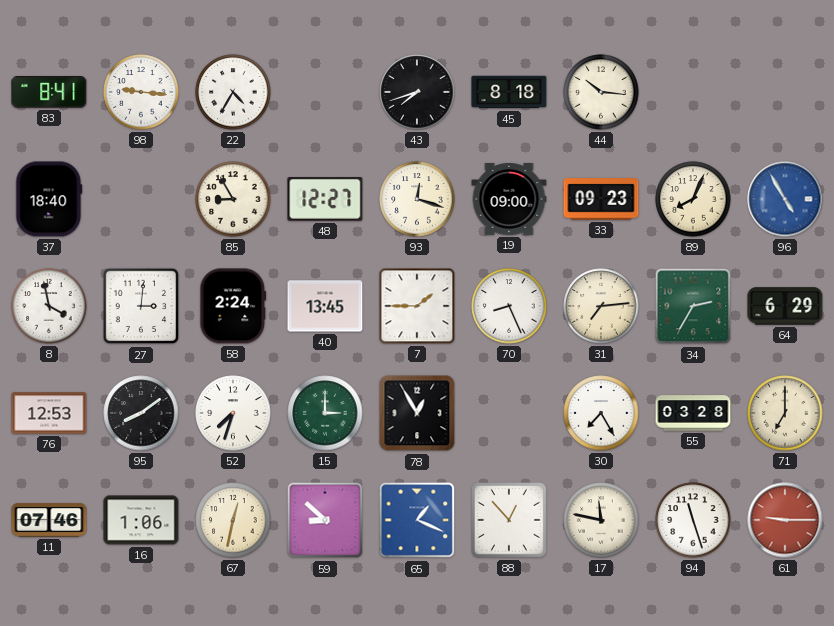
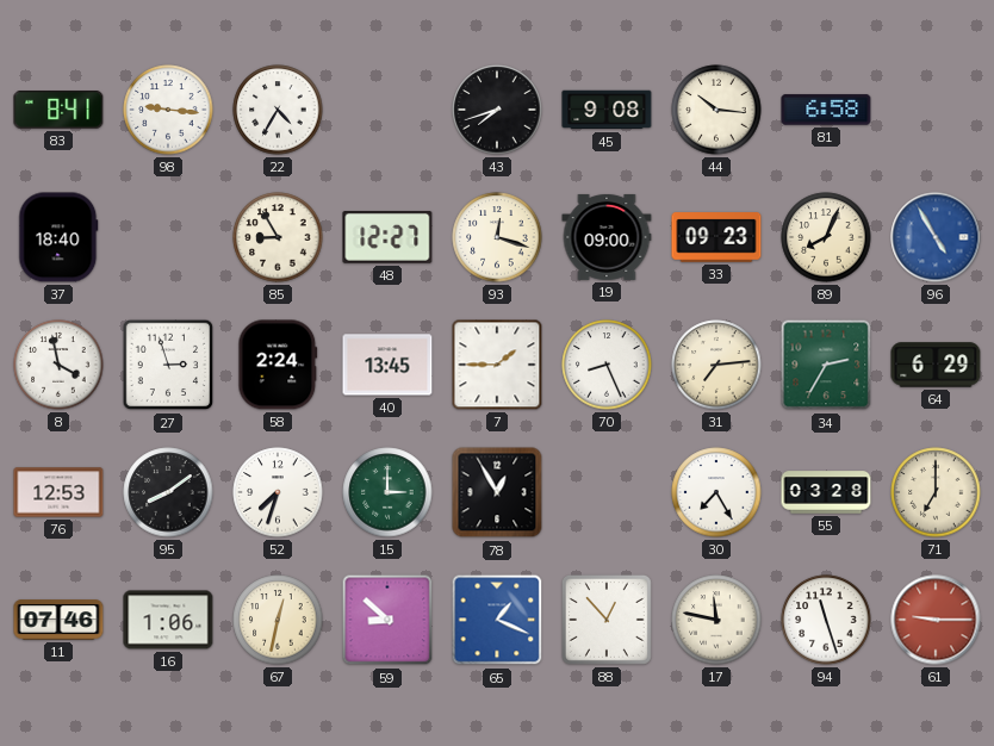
45: 8:18 -> 9:08 (607, 110)
81: none -> 6:58 (826, 110)
27: 3:01 -> 2:57 (168, 365)
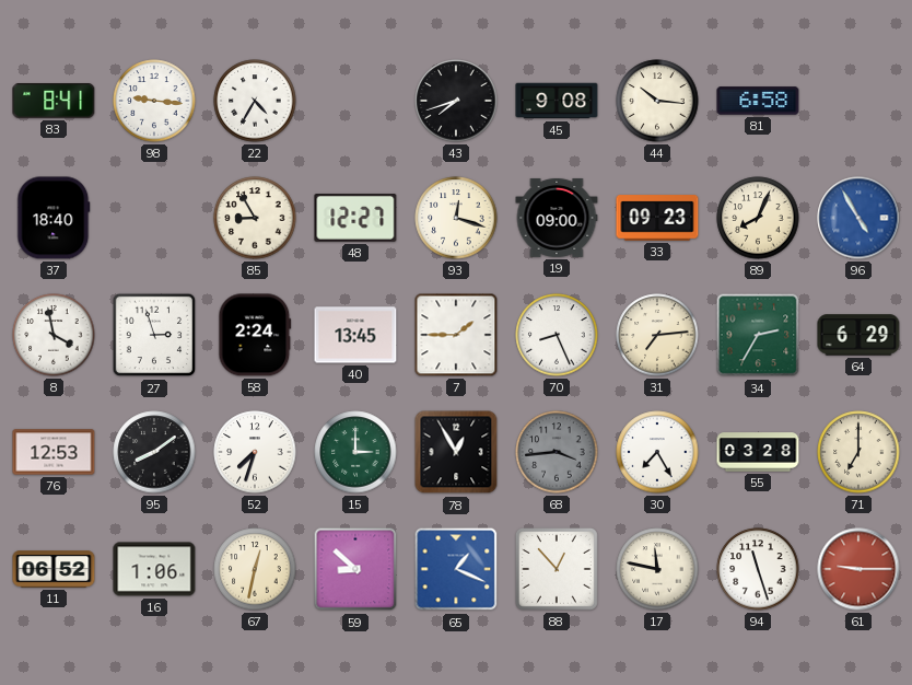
68: none -> 3:44 (557, 452)
11: 07:46 -> 06:52 (54, 569)
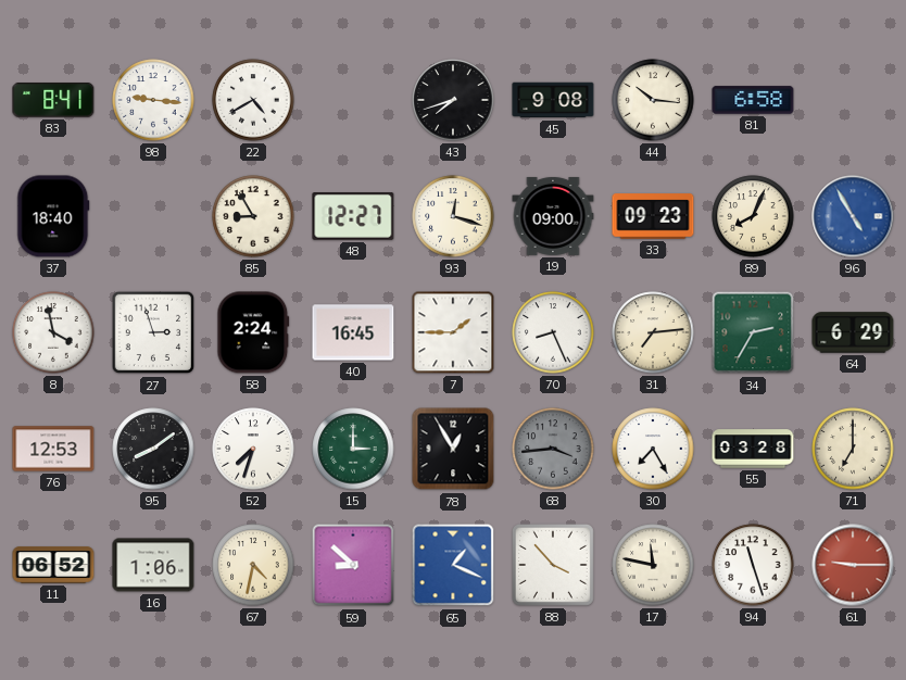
22: 4:35 -> 4:40 (253, 100)
40: 13:45 -> 16:45 (353, 332)
67: 12:32 -> 4:32 (253, 565)
88: 12:53 -> 3:53 (553, 565)
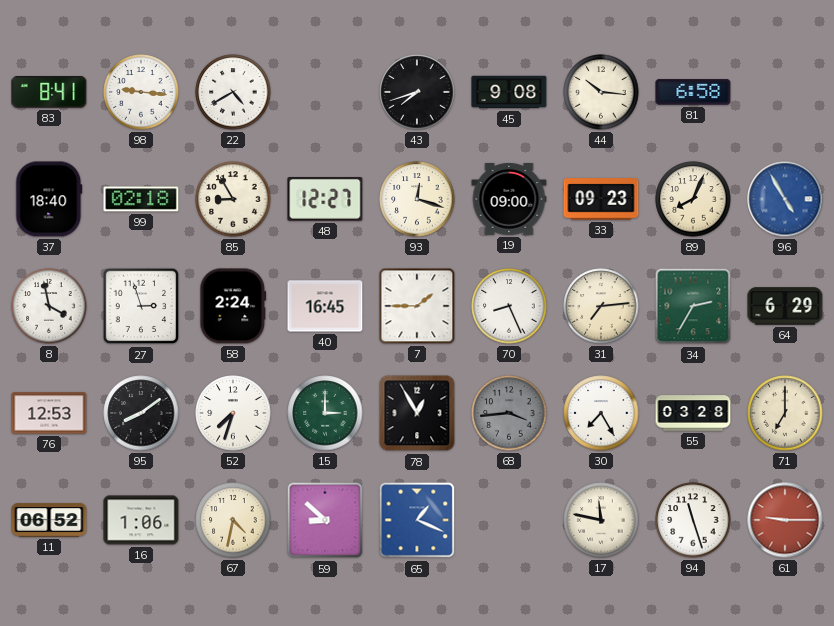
99: none -> 02:18 (141, 199)
88: 3:53 -> none (553, 565)
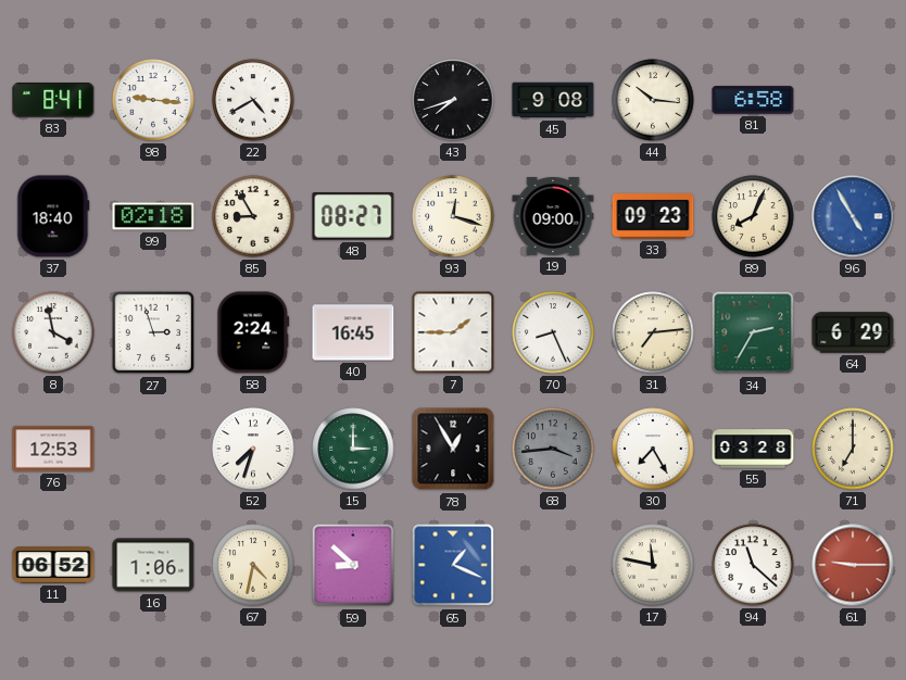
48: 12:27 -> 08:27 (353, 217)
95: 8:09 -> none (141, 413)
94: 11:27 -> 11:22 (753, 565)
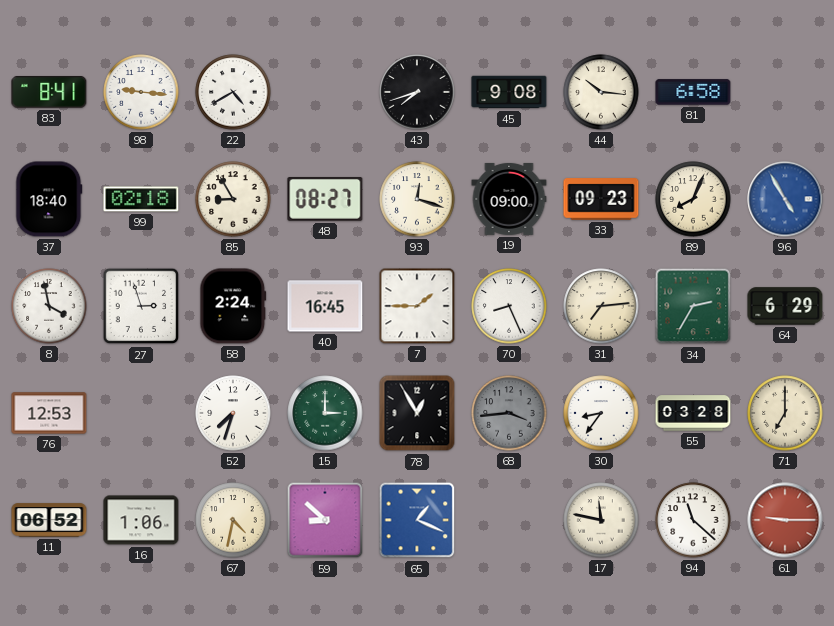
30: 7:25 -> 8:36 (601, 413)
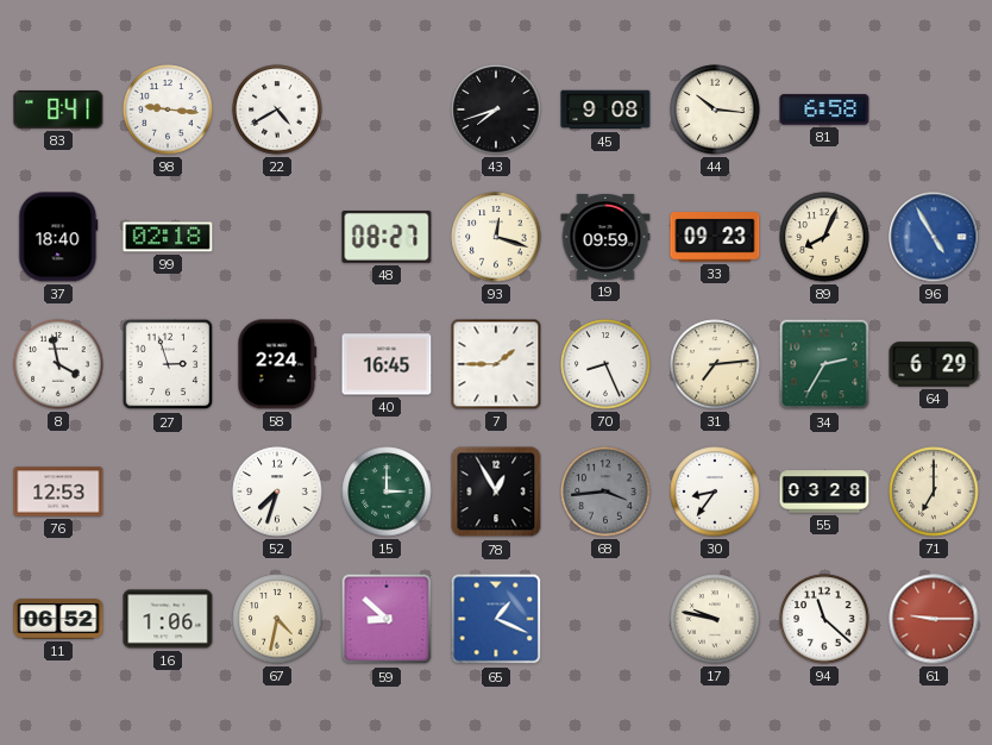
85: 8:55 -> none (233, 199)
19: 09:00 -> 09:59 (605, 237)
17: 11:47 -> 9:47 (715, 619)
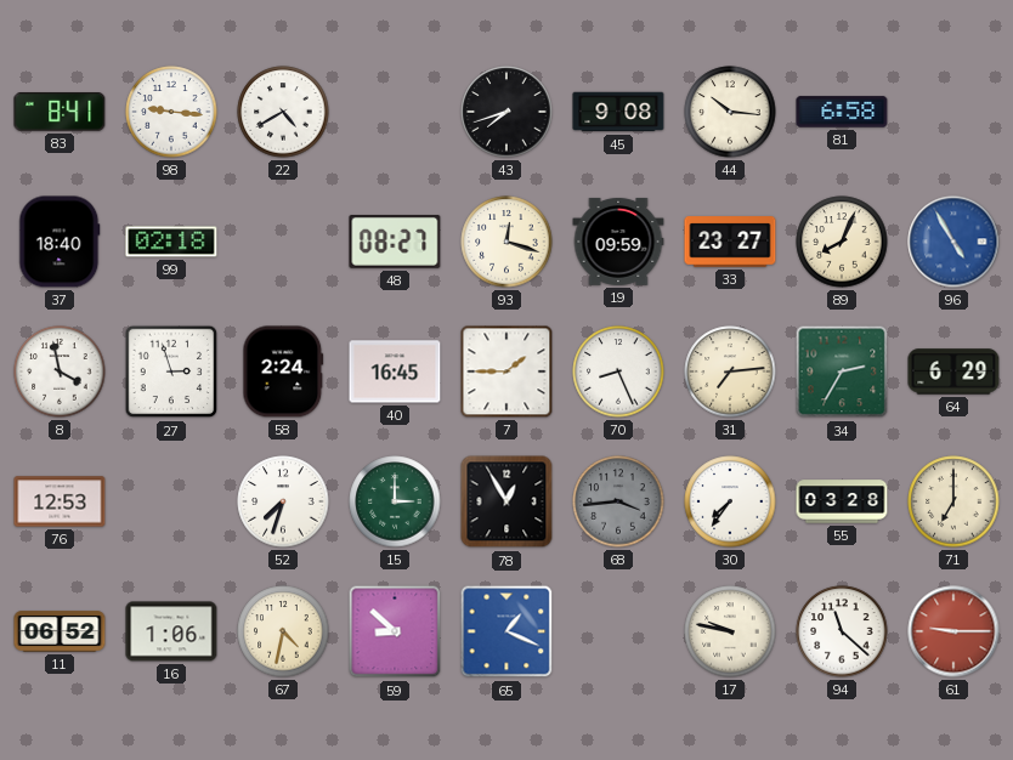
33: 09:23 -> 23:27 (730, 242)
30: 8:36 -> 7:36 (730, 501)
